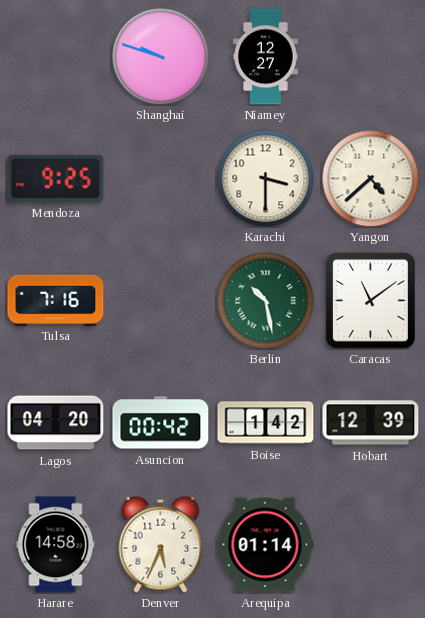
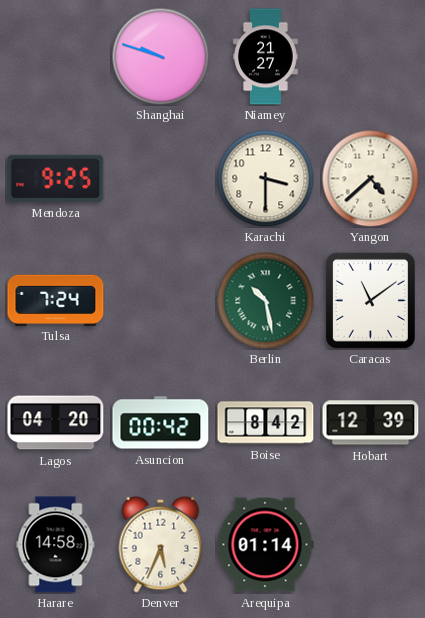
Niamey: 12:27 -> 21:27 (266, 57)
Tulsa: 7:16 -> 7:24 (56, 300)
Boise: 1:42 -> 8:42 (266, 423)
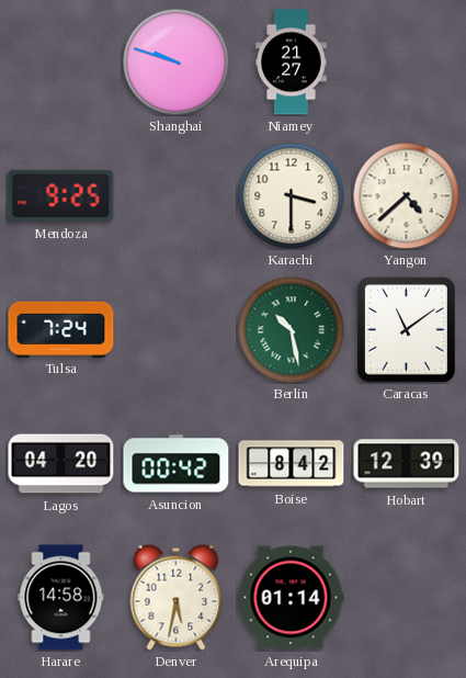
Denver: 5:34 -> 5:32 (177, 597)
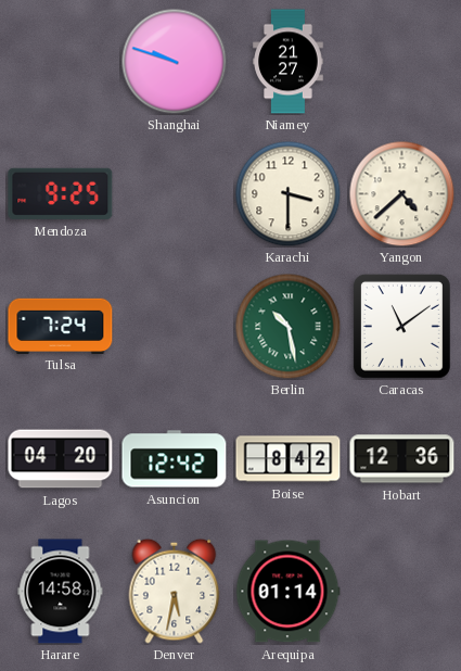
Asuncion: 00:42 -> 12:42 (175, 459)
Hobart: 12:39 -> 12:36 (402, 459)
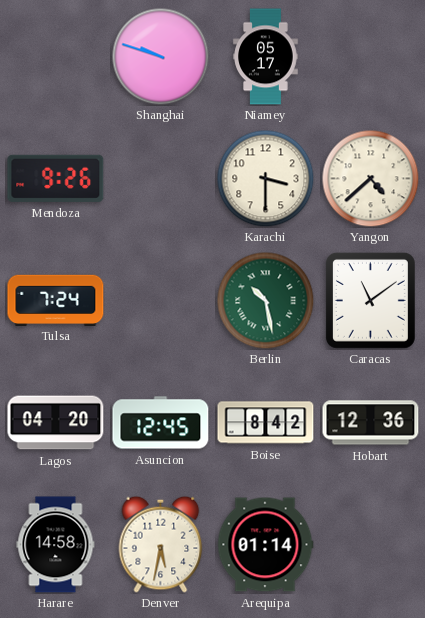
Niamey: 21:27 -> 05:17 (266, 57)
Mendoza: 9:25 -> 9:26 (56, 178)
Asuncion: 12:42 -> 12:45 (161, 423)
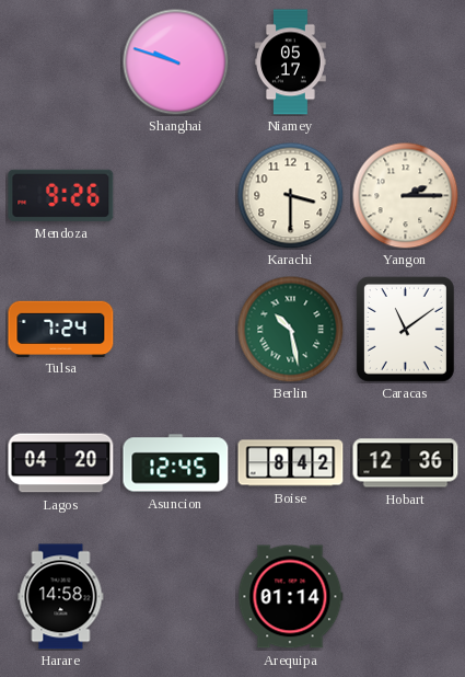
Yangon: 4:38 -> 2:15 (405, 195)
Denver: 5:32 -> none (161, 544)
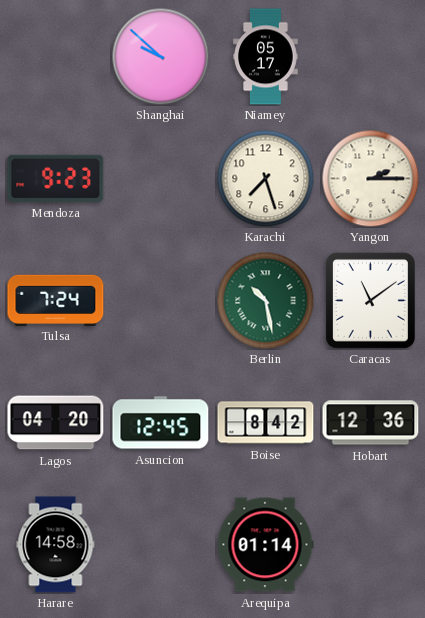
Shanghai: 9:48 -> 9:52 (160, 56)
Mendoza: 9:26 -> 9:23 (56, 178)
Karachi: 3:30 -> 7:27 (265, 178)
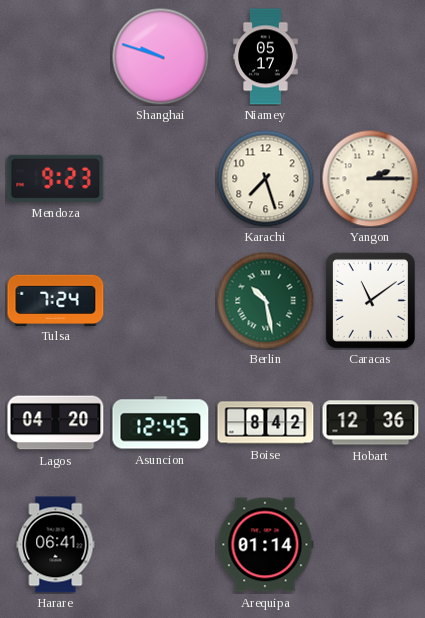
Shanghai: 9:52 -> 9:48 (160, 56)
Harare: 14:58 -> 06:41 (56, 545)
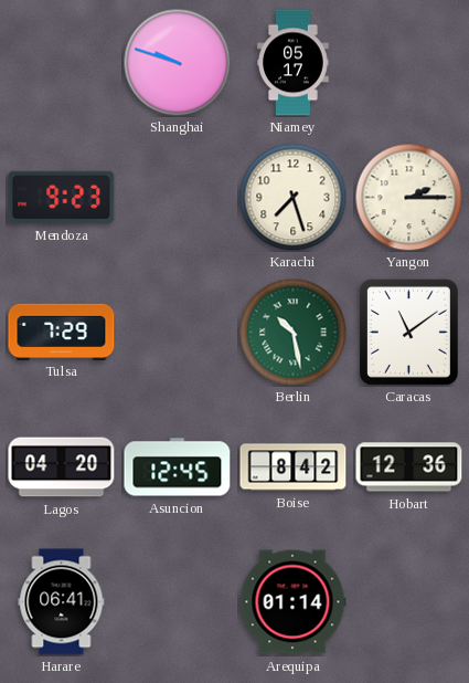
Tulsa: 7:24 -> 7:29 (62, 332)
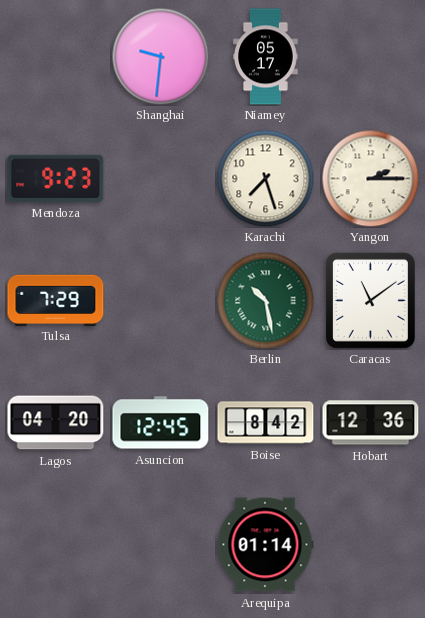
Shanghai: 9:48 -> 9:31 (160, 56)
Harare: 06:41 -> none (62, 602)
